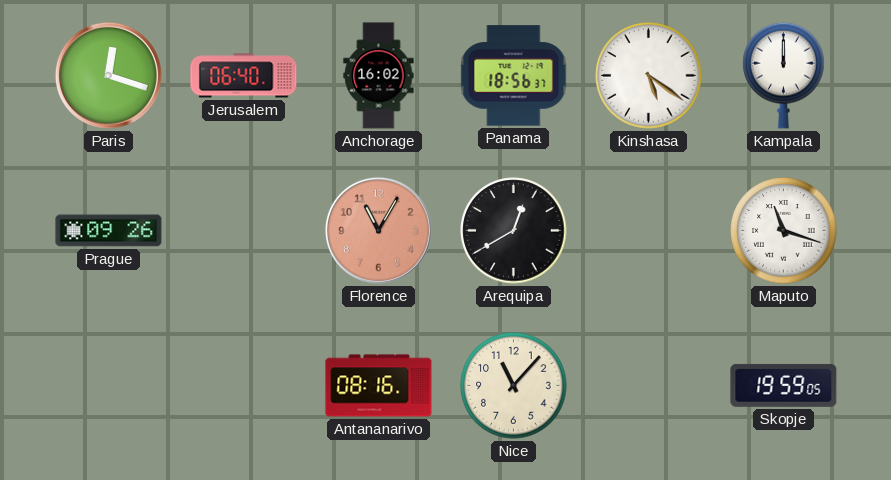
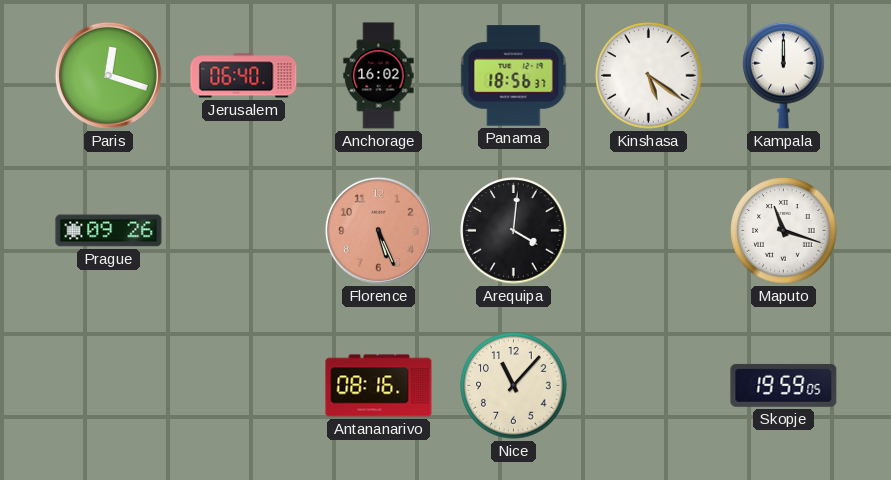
Florence: 11:05 -> 5:26 (378, 230)
Arequipa: 12:40 -> 4:01 (514, 231)
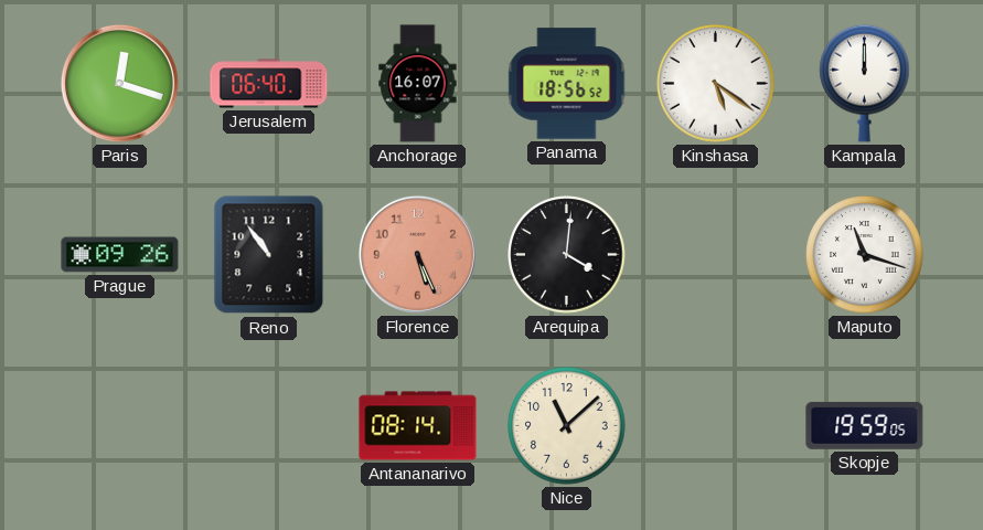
Anchorage: 16:02 -> 16:07 (418, 84)
Panama: 18:56:37 -> 18:56:52 (567, 84)
Reno: none -> 10:54 (269, 255)
Antananarivo: 08:16 -> 08:14 (418, 426)
Nice: 11:07 -> 11:08 (567, 426)
